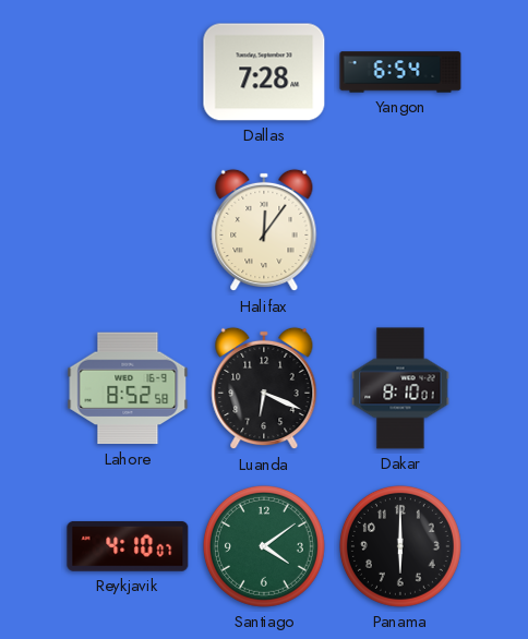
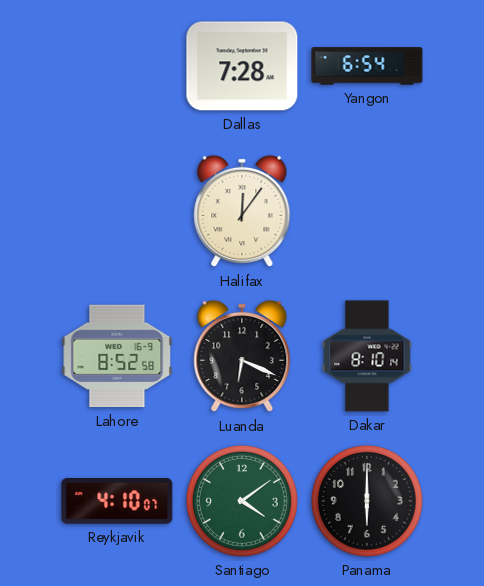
Dakar: 8:10:01 -> 8:10:14 (367, 356)
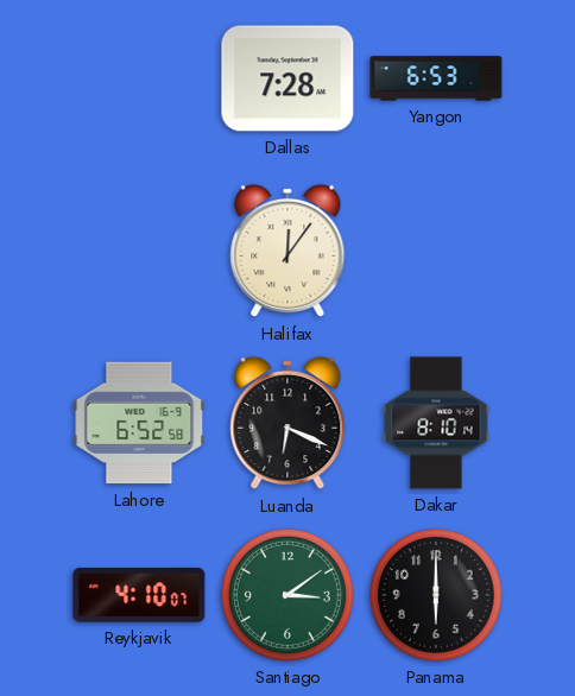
Yangon: 6:54 -> 6:53 (436, 78)
Lahore: 8:52 -> 6:52 (139, 423)
Santiago: 4:09 -> 3:09 (287, 595)
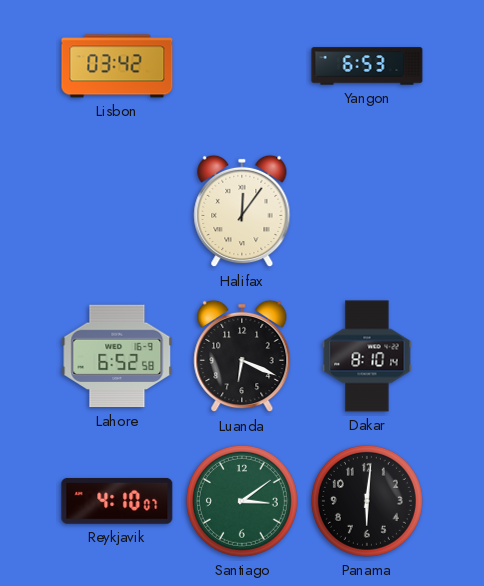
Lisbon: none -> 03:42 (117, 66)
Dallas: 7:28 -> none (287, 78)
Panama: 6:00 -> 6:01 (367, 501)
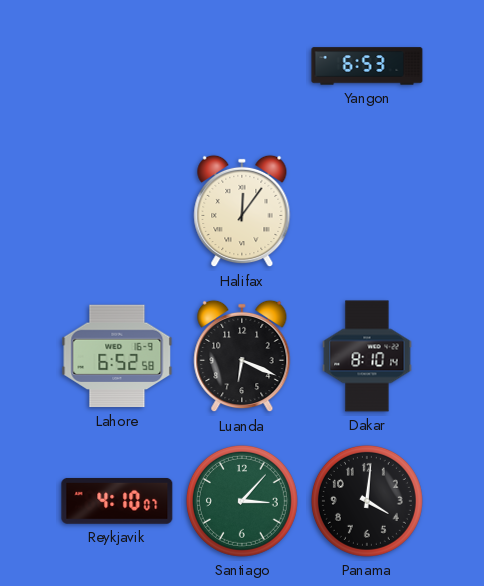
Lisbon: 03:42 -> none (117, 66)
Santiago: 3:09 -> 3:07 (242, 501)
Panama: 6:01 -> 4:01 (367, 501)
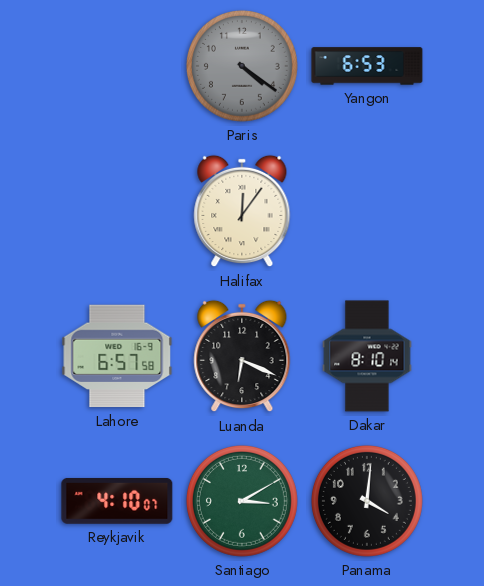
Paris: none -> 4:21 (242, 66)
Lahore: 6:52 -> 6:57 (117, 356)
Santiago: 3:07 -> 3:10 (242, 501)
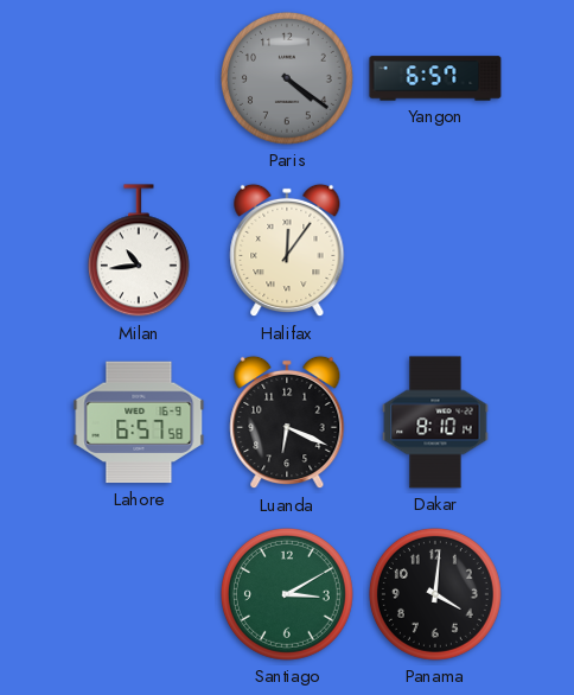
Yangon: 6:53 -> 6:57 (435, 78)
Milan: none -> 10:44 (139, 251)
Reykjavik: 4:10 -> none (117, 501)
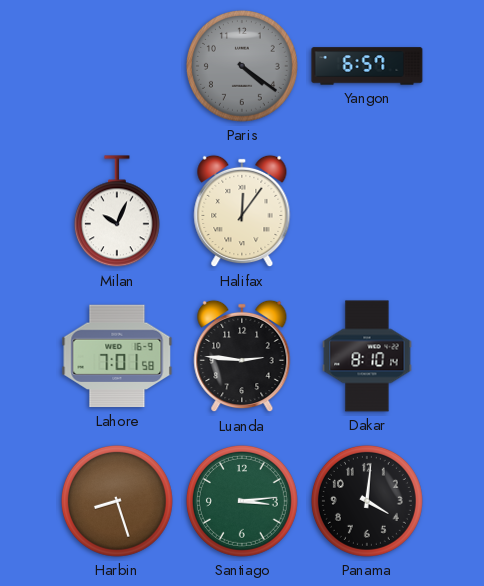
Milan: 10:44 -> 10:04 (117, 212)
Lahore: 6:57 -> 7:01 (117, 356)
Luanda: 6:19 -> 2:46 (242, 356)
Harbin: none -> 8:27 (117, 501)
Santiago: 3:10 -> 3:14 (242, 501)
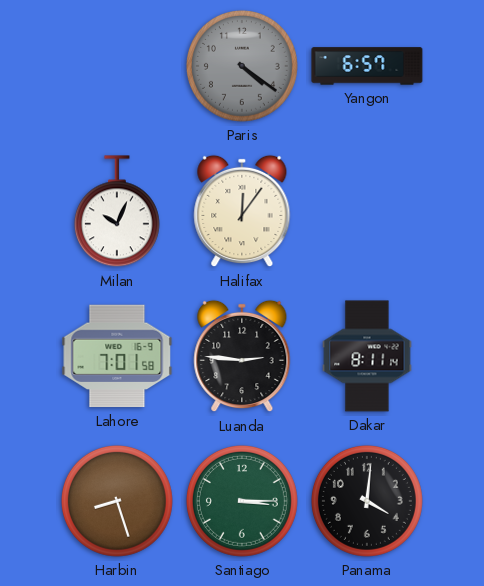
Dakar: 8:10 -> 8:11 (367, 356)
Santiago: 3:14 -> 3:15 (242, 501)
